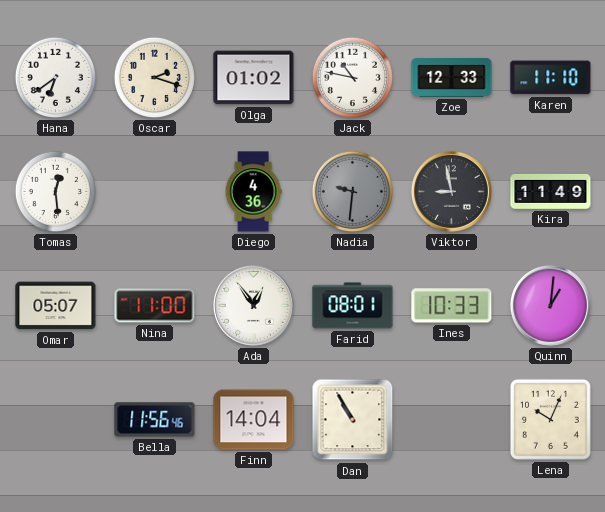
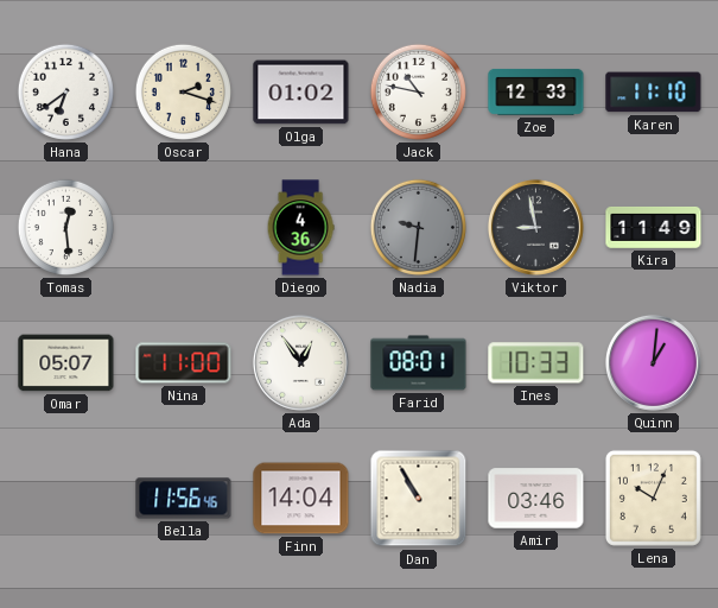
Amir: none -> 03:46 (536, 499)
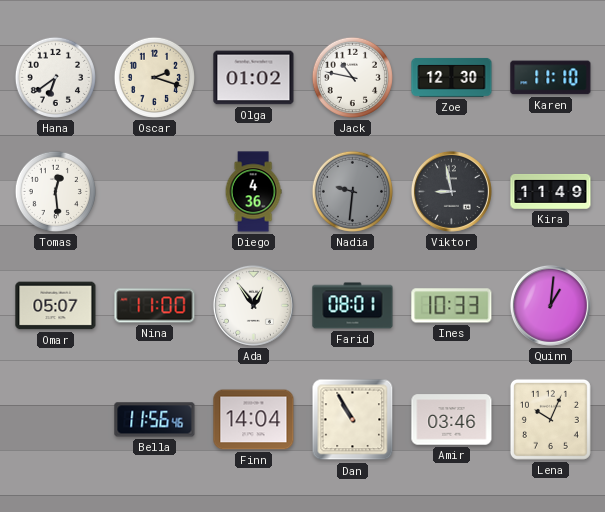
Zoe: 12:33 -> 12:30 (452, 77)
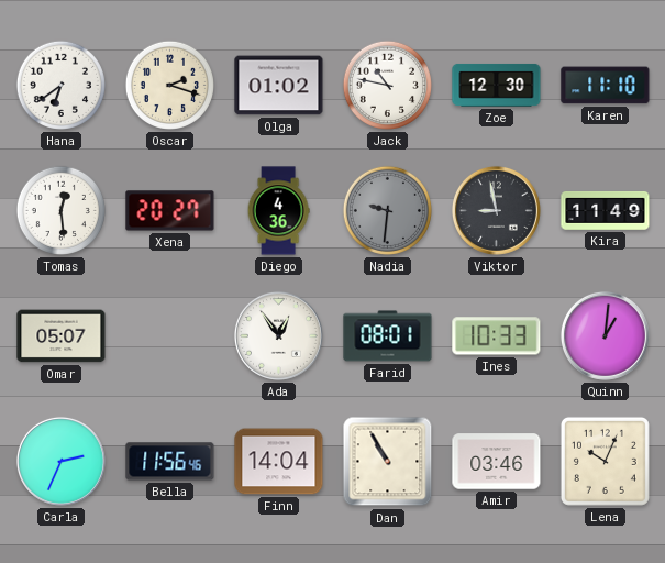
Xena: none -> 20:27 (170, 211)
Nina: 11:00 -> none (155, 306)
Carla: none -> 2:34 (60, 461)
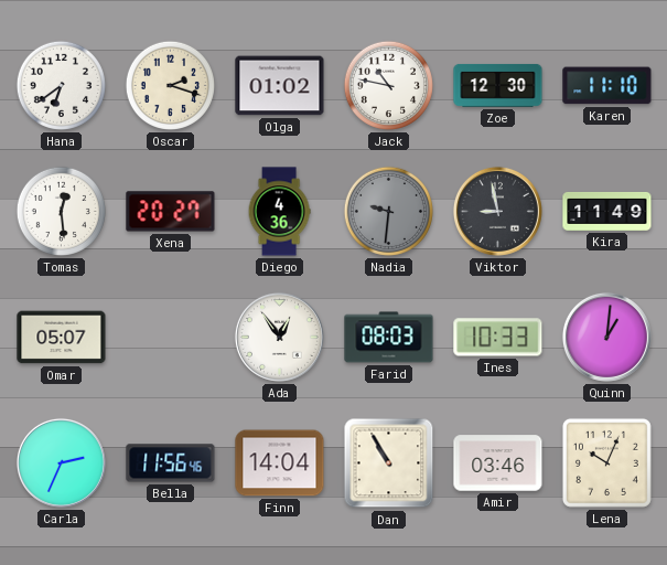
Farid: 08:01 -> 08:03 (389, 338)
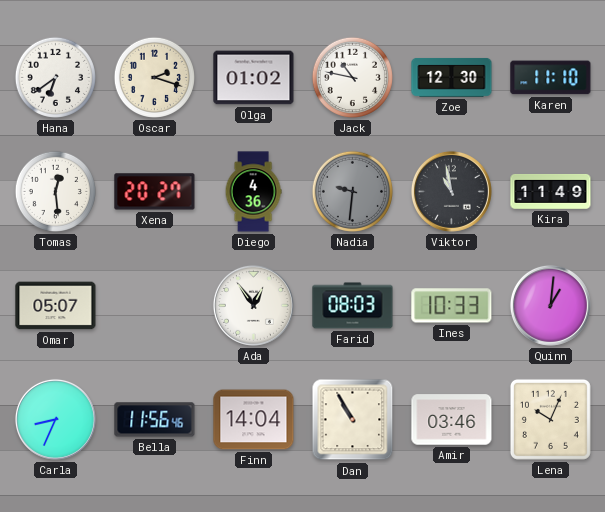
Viktor: 8:58 -> 10:58 (451, 191)
Carla: 2:34 -> 8:34 (55, 419)
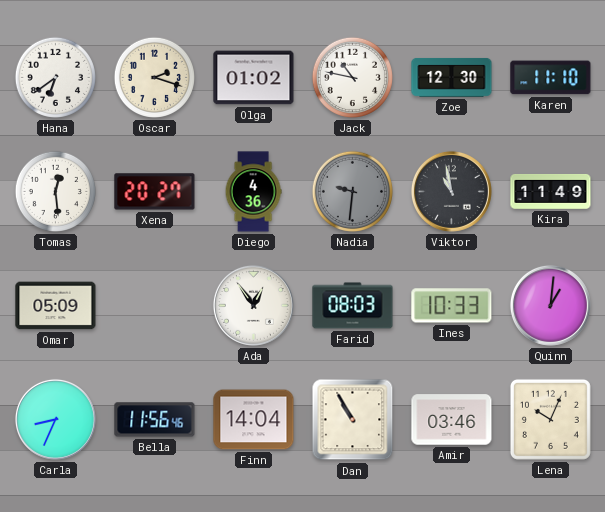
Omar: 05:07 -> 05:09 (56, 306)
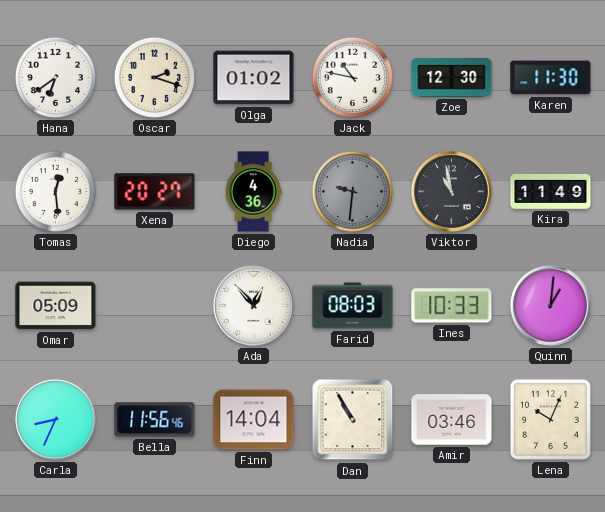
Karen: 11:10 -> 11:30 (551, 78)
Ada: 12:54 -> 12:53 (253, 305)
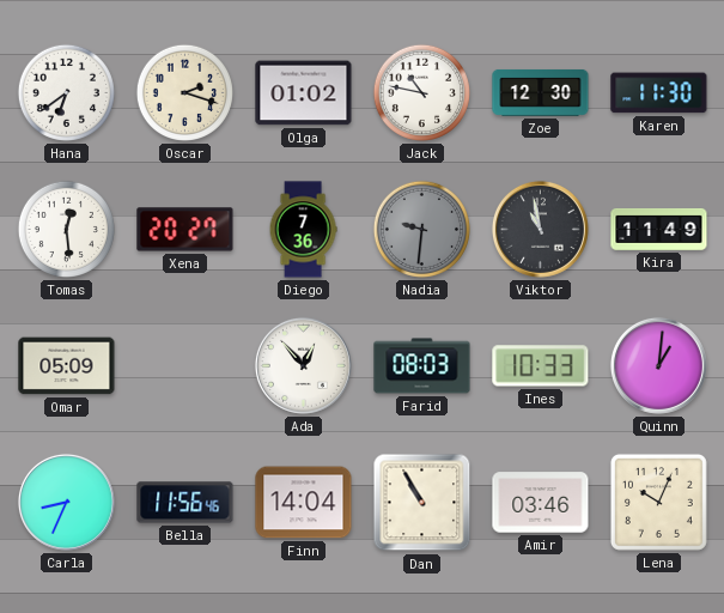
Diego: 4:36 -> 7:36 (303, 230)
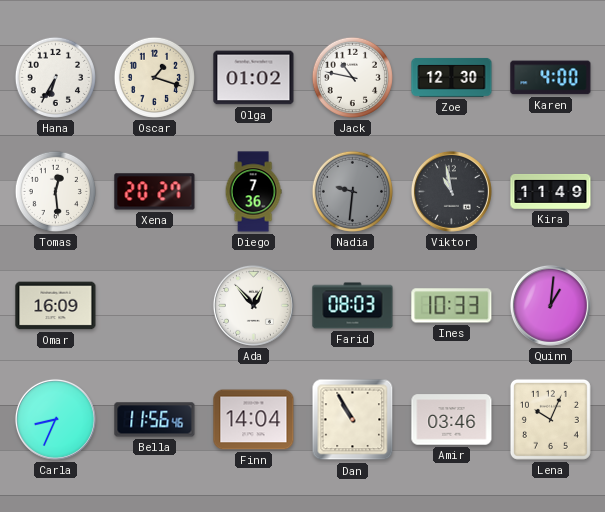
Hana: 6:39 -> 6:35 (55, 77)
Oscar: 2:18 -> 1:18 (154, 77)
Karen: 11:30 -> 4:00 (551, 78)
Omar: 05:09 -> 16:09 (56, 306)
